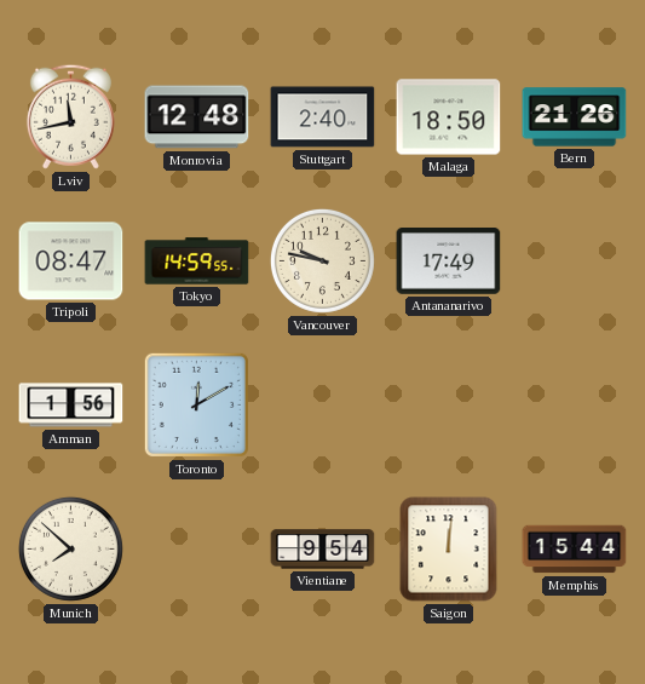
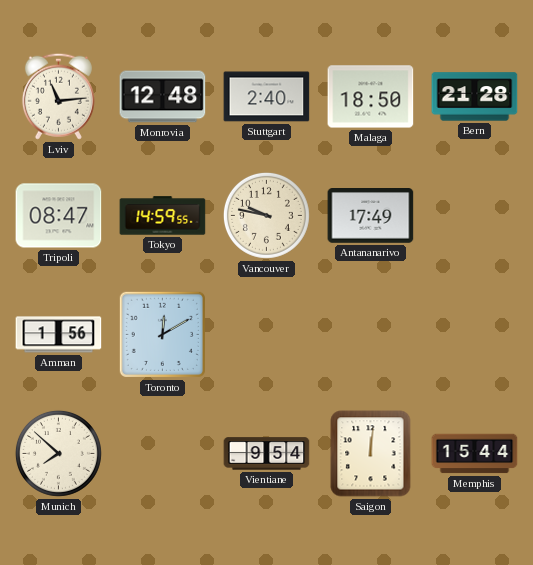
Lviv: 11:43 -> 11:14 (58, 96)
Bern: 21:26 -> 21:28 (475, 97)
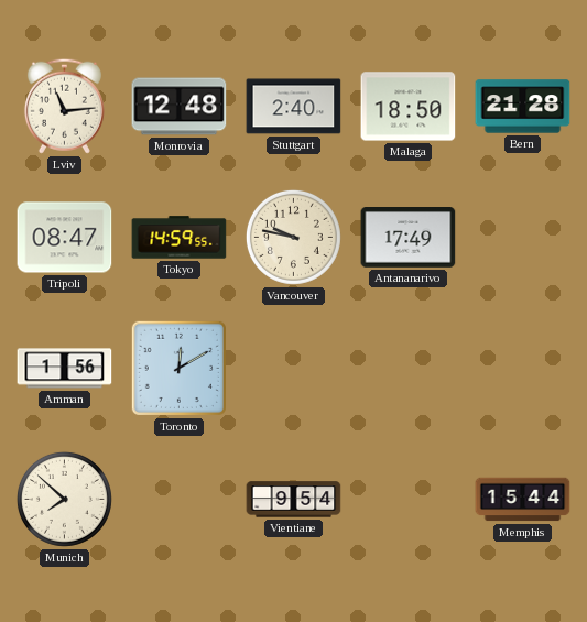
Saigon: 12:01 -> none (371, 454)
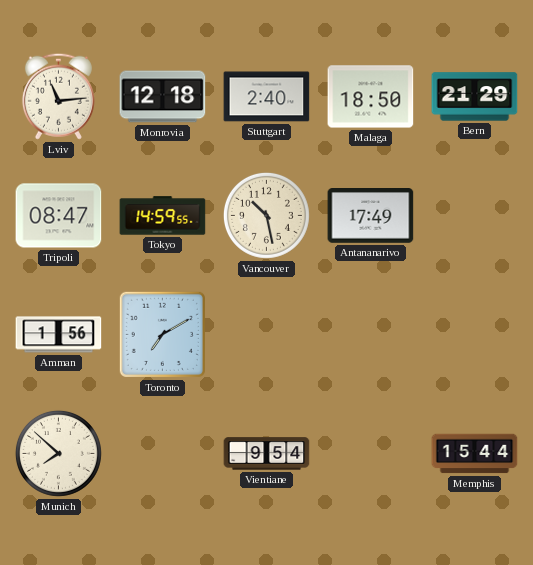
Monrovia: 12:48 -> 12:18 (163, 97)
Bern: 21:28 -> 21:29 (475, 97)
Vancouver: 9:47 -> 10:28 (266, 215)
Toronto: 12:10 -> 7:10 (162, 334)
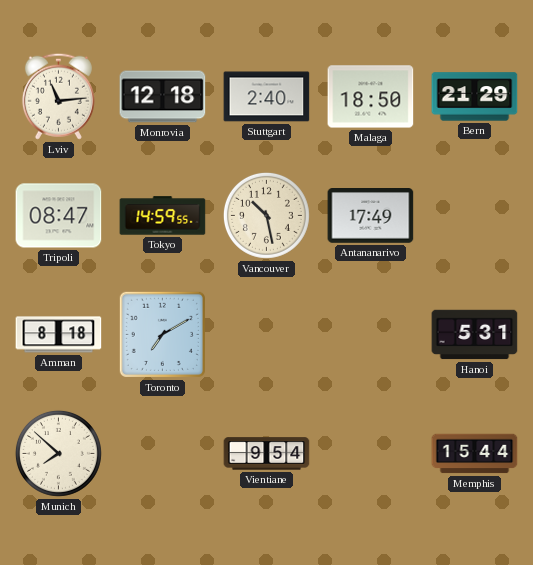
Amman: 1:56 -> 8:18 (59, 335)
Hanoi: none -> 5:31 (475, 335)
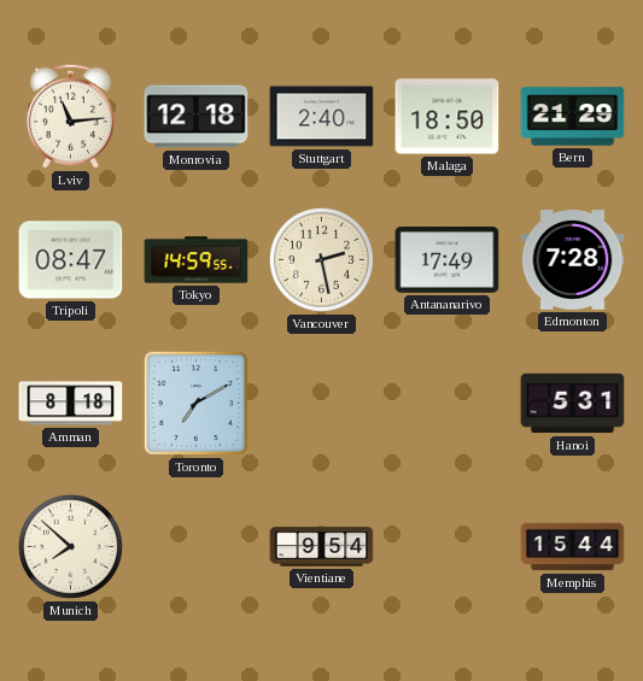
Vancouver: 10:28 -> 2:28 (321, 259)
Edmonton: none -> 7:28 (573, 260)
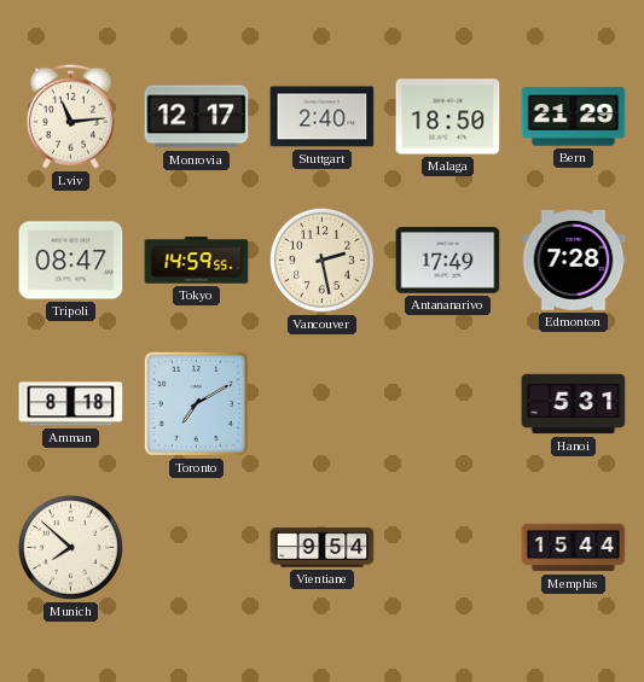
Monrovia: 12:18 -> 12:17 (197, 117)
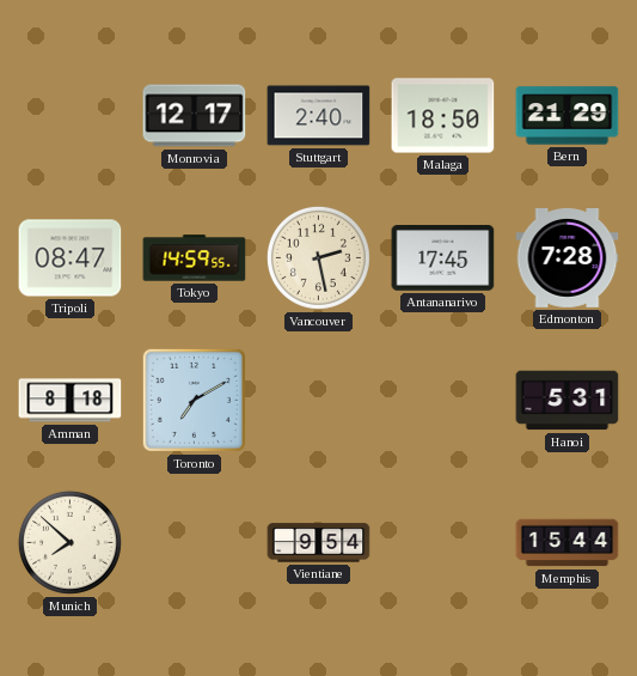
Lviv: 11:14 -> none (70, 116)
Antananarivo: 17:49 -> 17:45 (443, 258)
